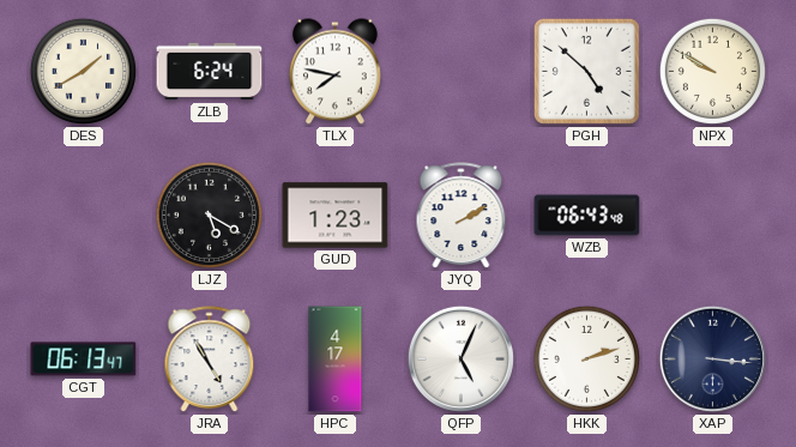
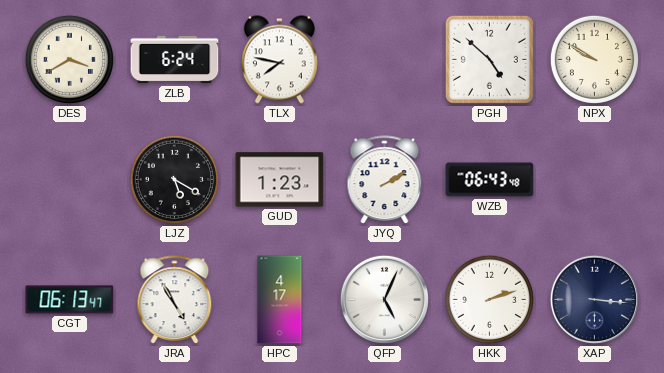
DES: 1:40 -> 3:40 (69, 59)
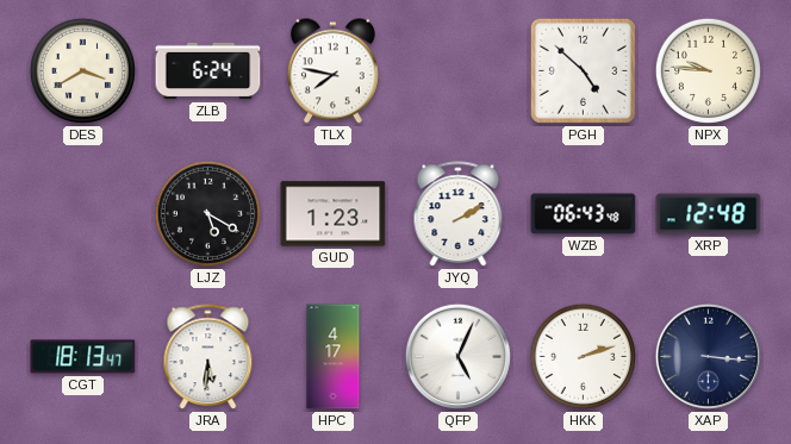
NPX: 9:50 -> 9:46 (708, 70)
XRP: none -> 12:48 (709, 214)
CGT: 06:13 -> 18:13 (83, 357)
JRA: 4:55 -> 5:31 (208, 357)
